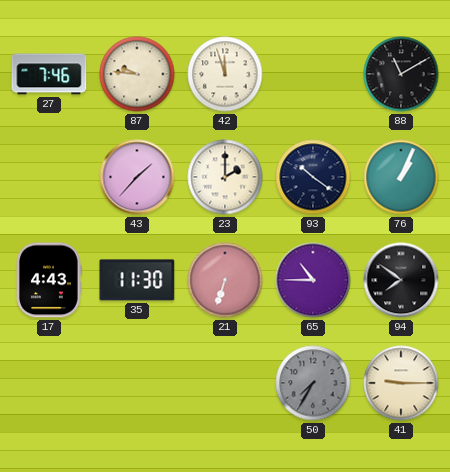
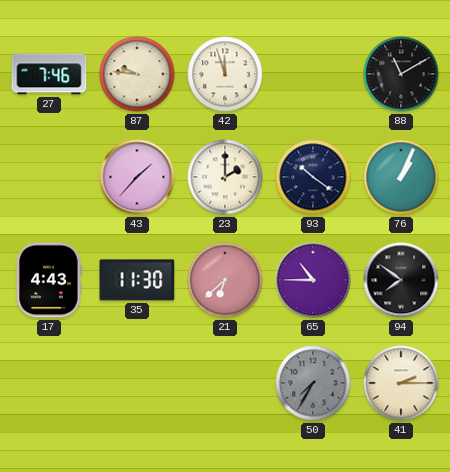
21: 6:33 -> 6:38 (225, 280)
41: 9:15 -> 2:15 (401, 383)
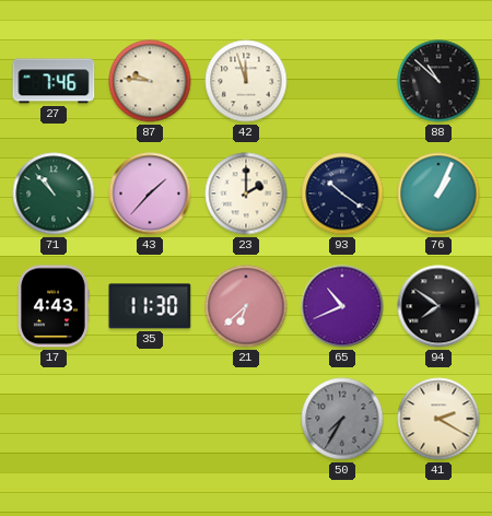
88: 11:10 -> 10:52 (438, 81)
71: none -> 10:53 (54, 193)
65: 10:45 -> 10:41 (342, 306)
41: 2:15 -> 2:20 (438, 419)
